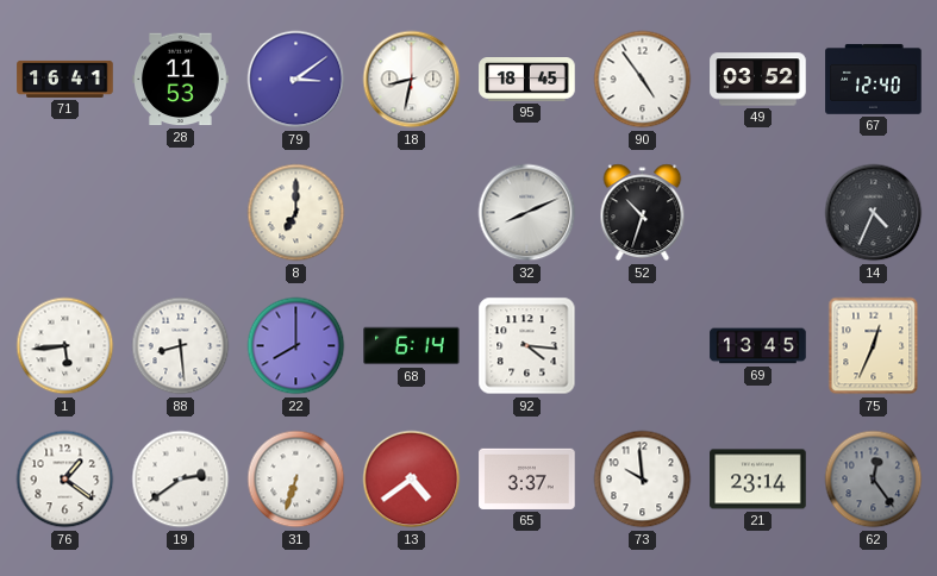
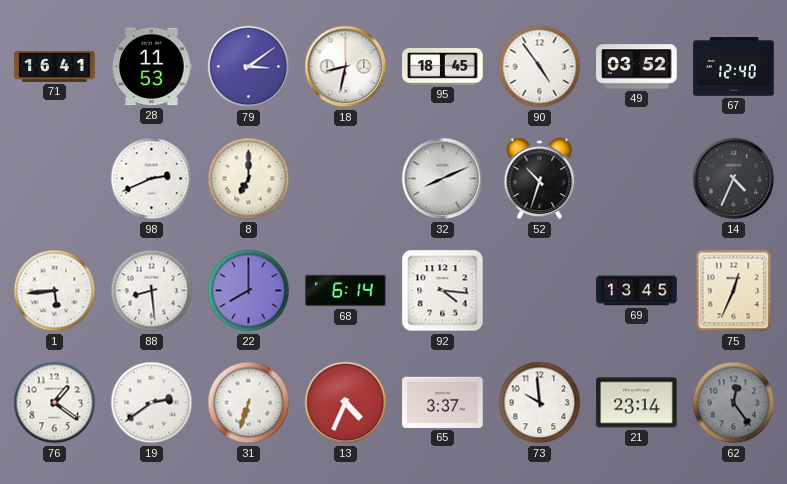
98: none -> 2:41 (152, 179)
13: 4:39 -> 4:34 (346, 403)
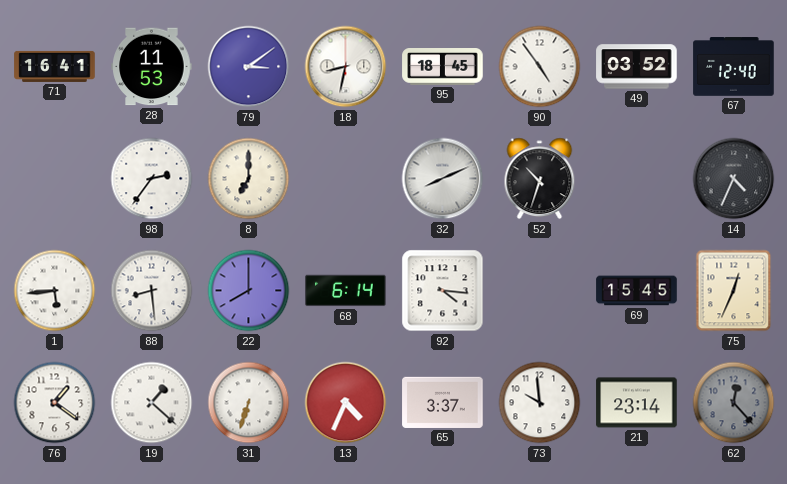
98: 2:41 -> 2:36 (152, 179)
69: 13:45 -> 15:45 (637, 291)
19: 2:39 -> 1:22 (152, 403)
62: 12:24 -> 12:23 (734, 403)
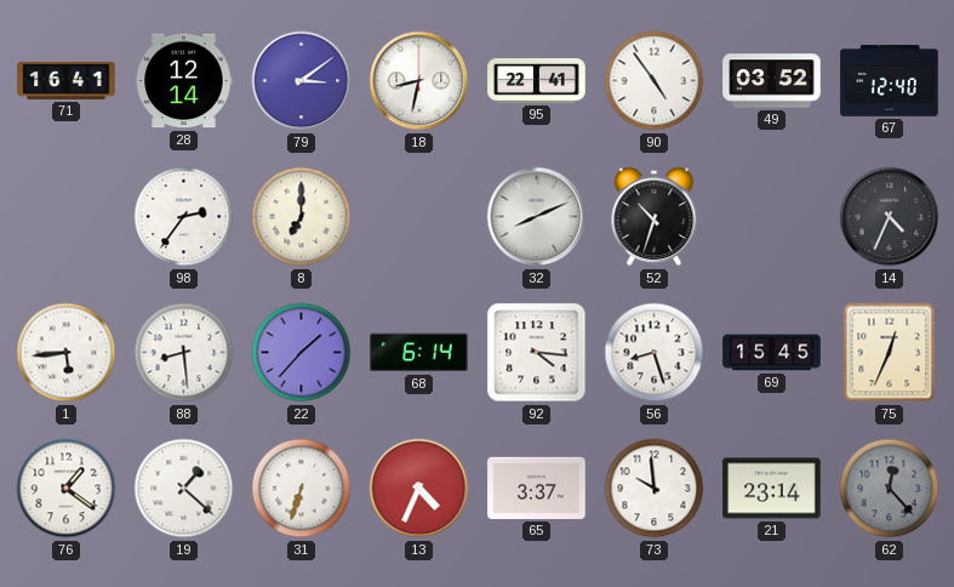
28: 11:53 -> 12:14 (184, 81)
95: 18:45 -> 22:41 (537, 81)
22: 8:00 -> 1:37 (302, 353)
56: none -> 8:27 (655, 353)
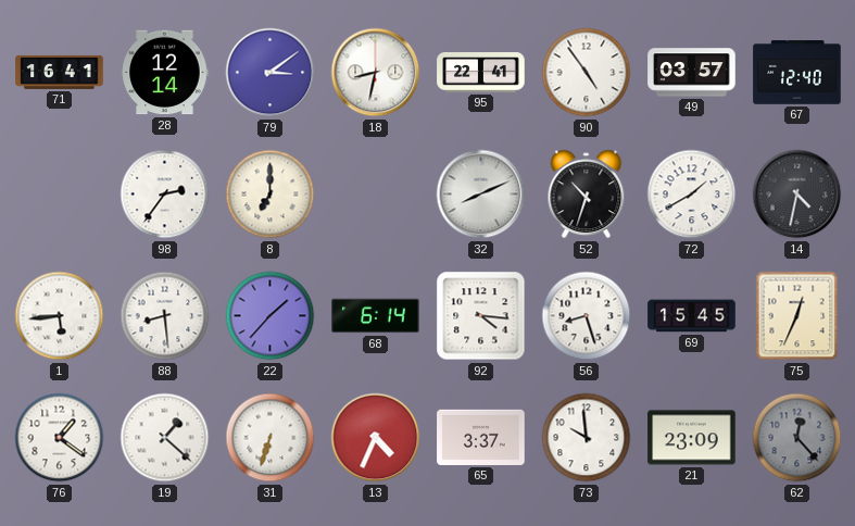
49: 03:52 -> 03:57 (692, 73)
72: none -> 1:40 (692, 195)
14: 4:34 -> 4:32 (797, 195)
21: 23:14 -> 23:09 (692, 438)
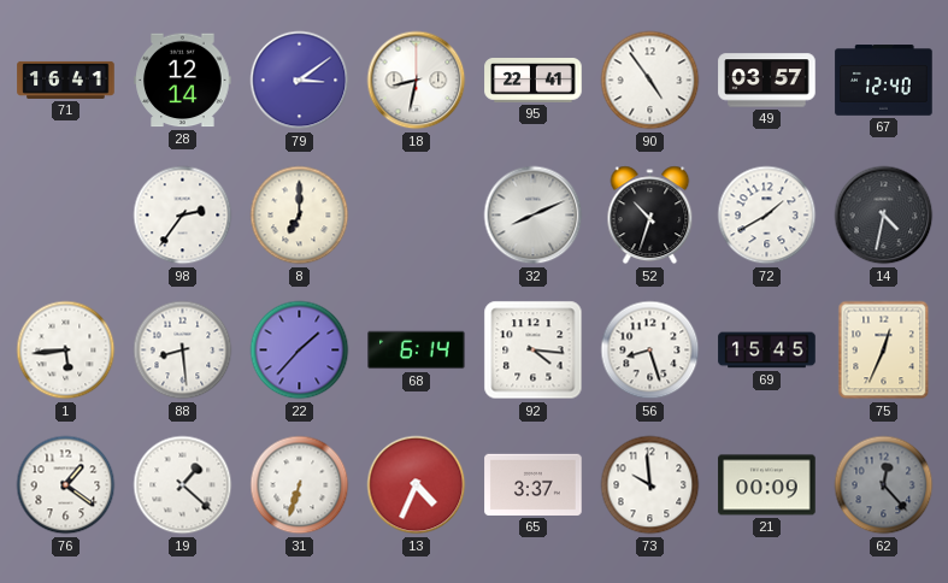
21: 23:09 -> 00:09 (767, 485)
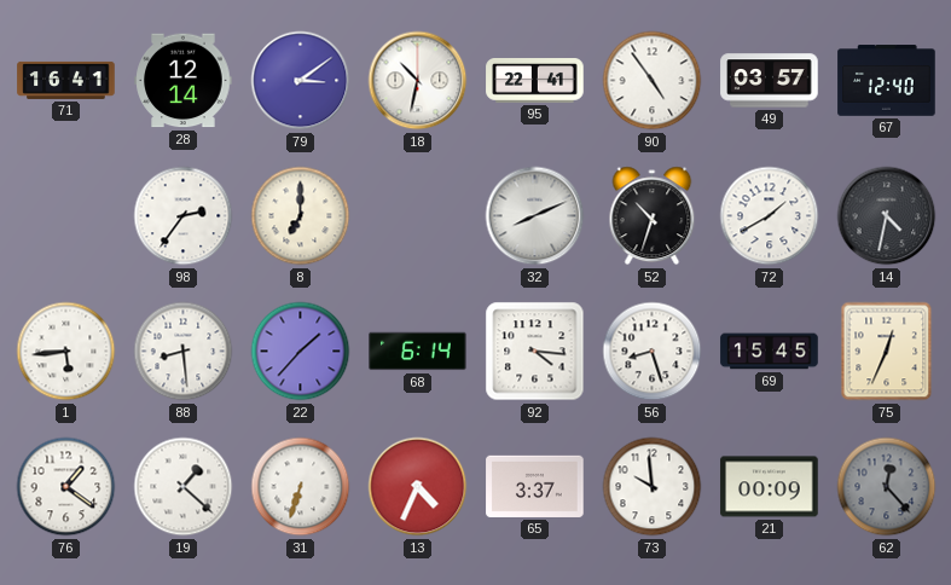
18: 8:32 -> 10:32 (418, 81)
